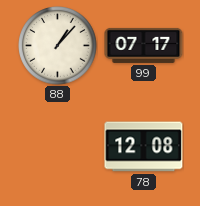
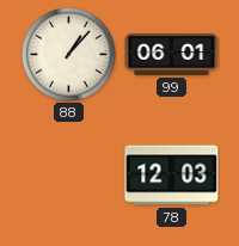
99: 07:17 -> 06:01 (172, 54)
78: 12:08 -> 12:03 (172, 176)
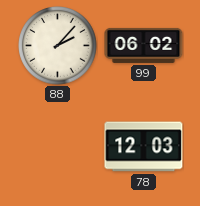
88: 1:07 -> 2:07 (58, 46)
99: 06:01 -> 06:02 (144, 45)
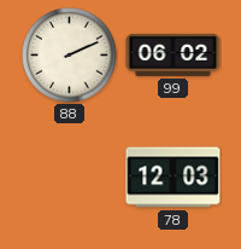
88: 2:07 -> 2:11 (70, 56)
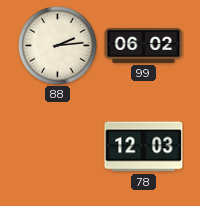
88: 2:11 -> 2:14 (58, 46)
